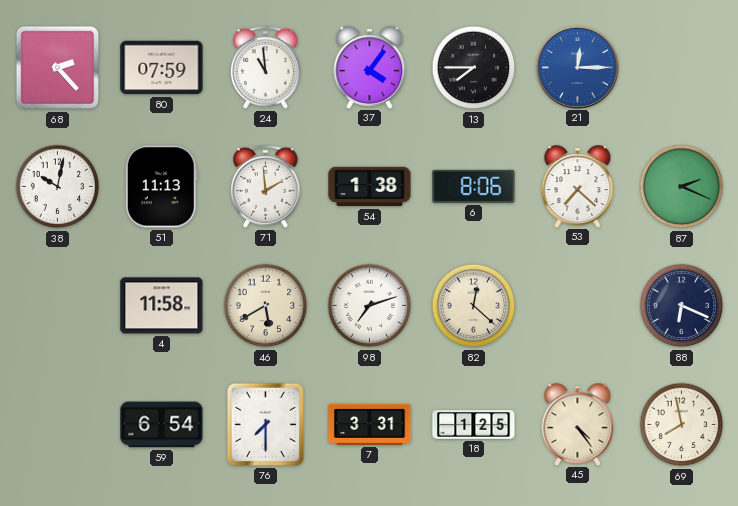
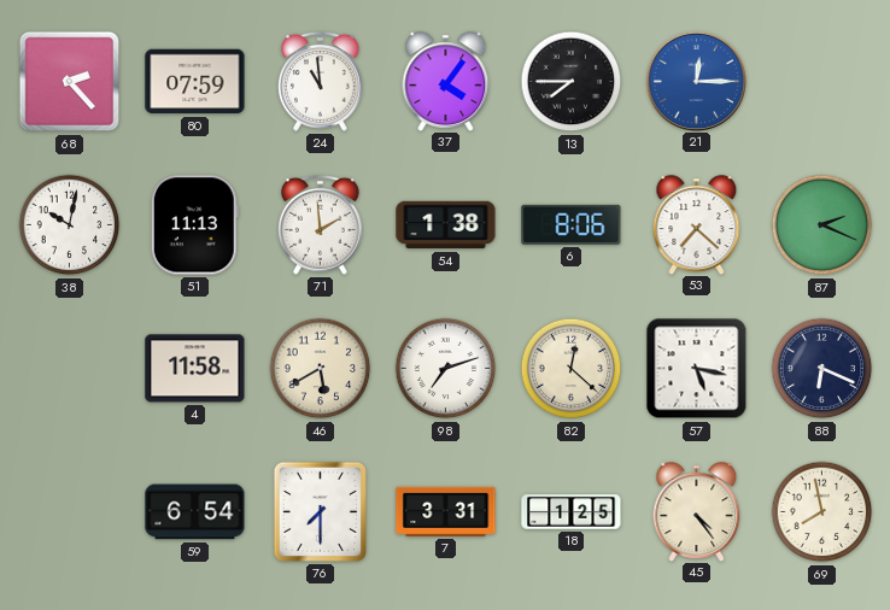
57: none -> 5:17 (697, 369)
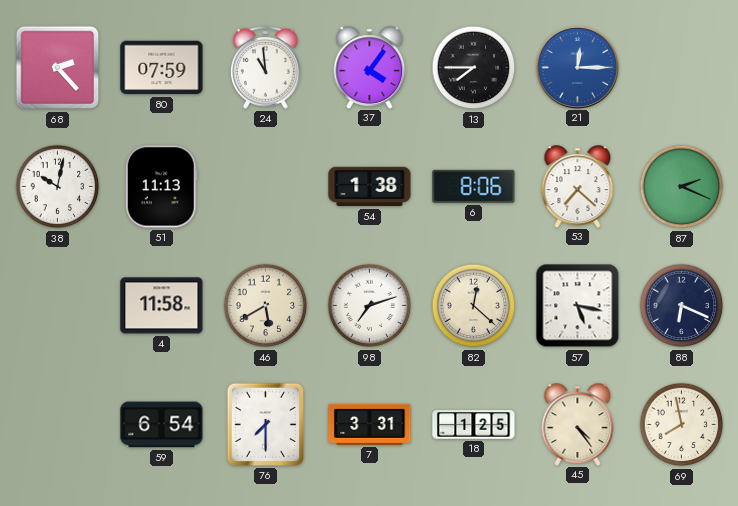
71: 1:59 -> none (321, 224)
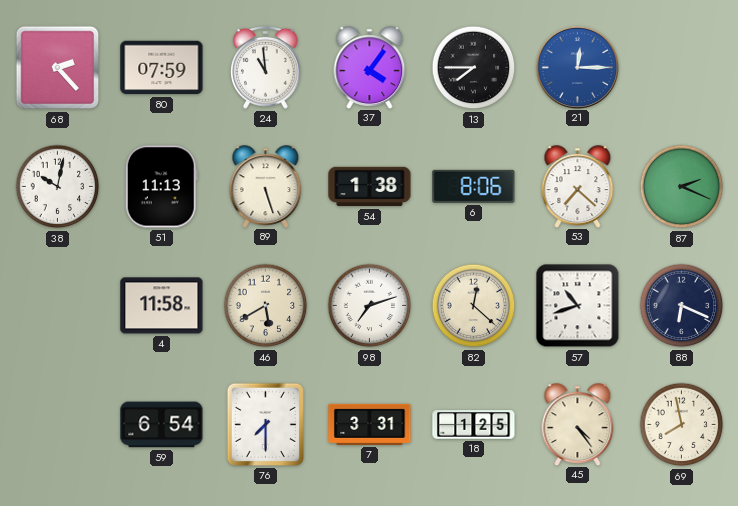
89: none -> 5:27 (266, 186)
57: 5:17 -> 10:42 (578, 306)
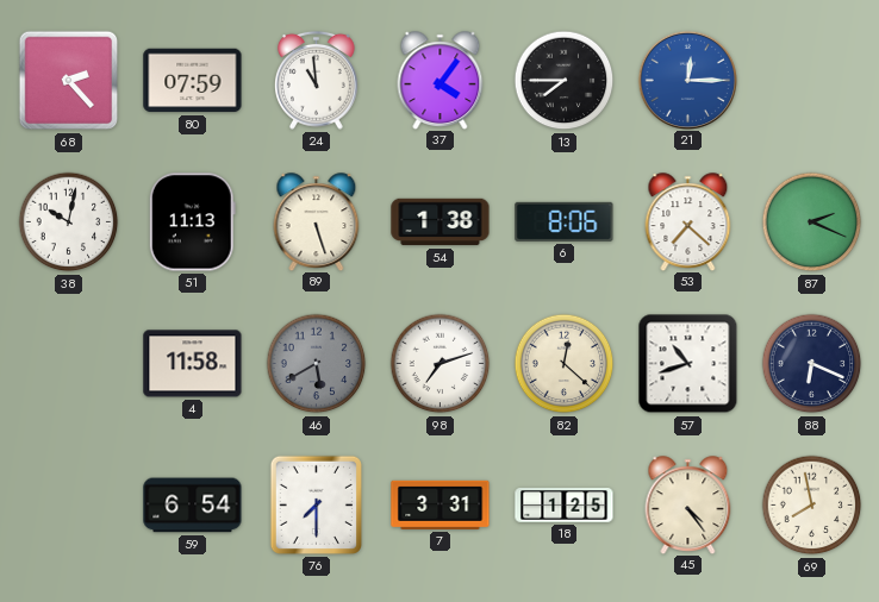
46 dial: cream -> grey (317, 364)
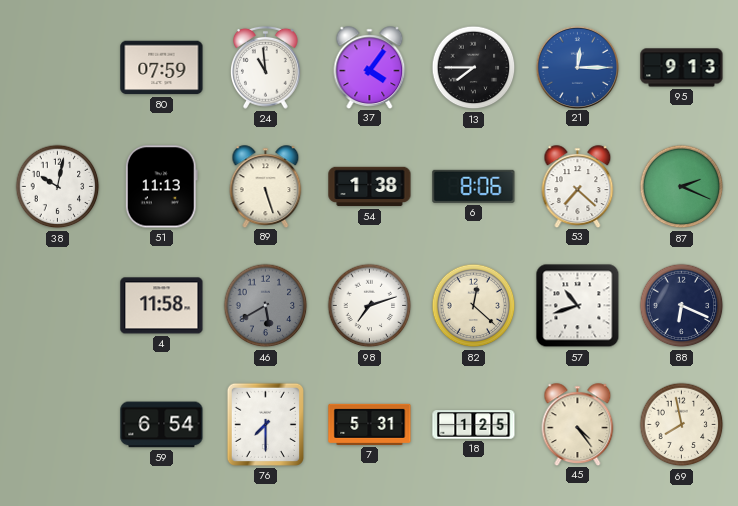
68: 2:23 -> none (69, 81)
95: none -> 9:13 (682, 68)
7: 3:31 -> 5:31 (370, 424)
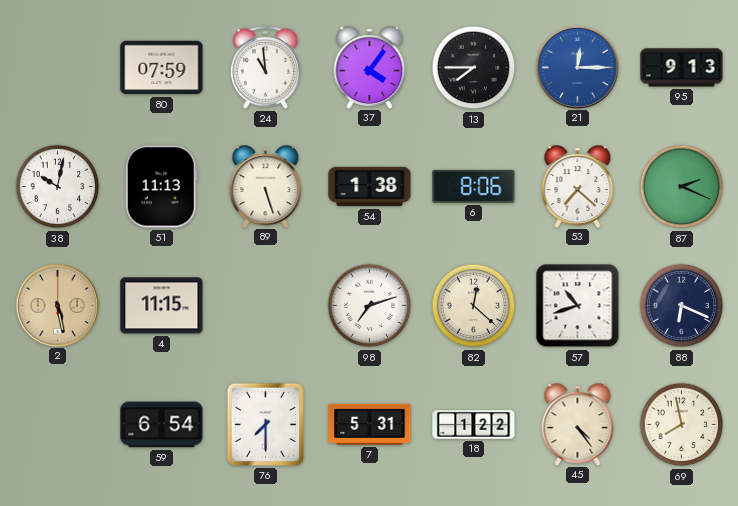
2: none -> 5:28 (57, 305)
4: 11:58 -> 11:15 (162, 306)
46: 5:40 -> none (266, 306)
18: 1:25 -> 1:22 (474, 425)
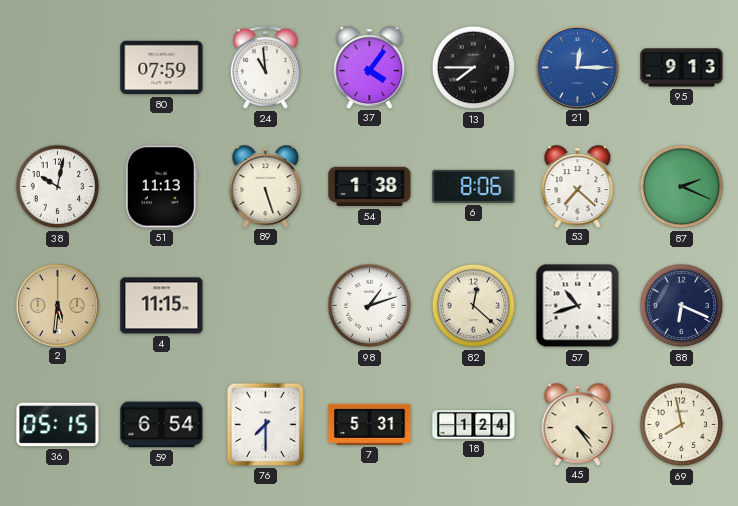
2: 5:28 -> 5:31 (57, 305)
98: 7:12 -> 1:12 (370, 306)
36: none -> 05:15 (58, 425)
18: 1:22 -> 1:24 (474, 425)
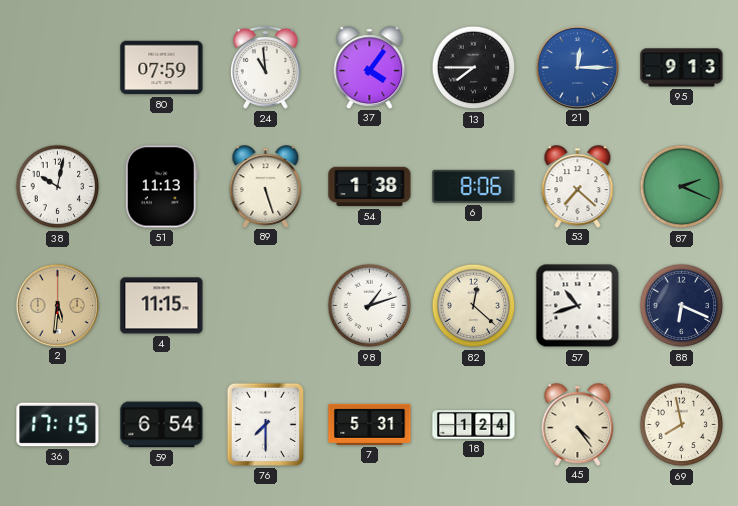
36: 05:15 -> 17:15 (58, 425)
